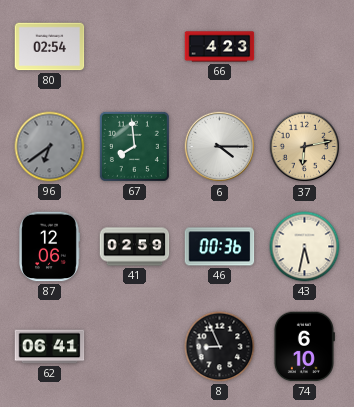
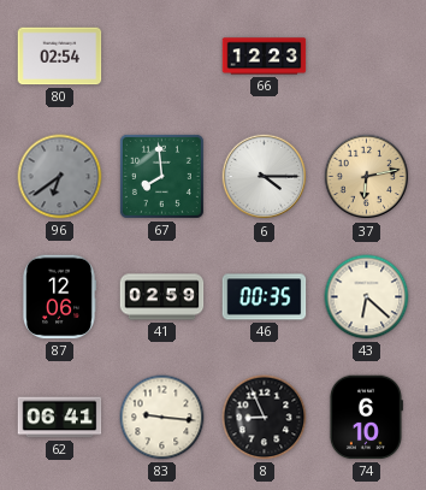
66: 4:23 -> 12:23 (265, 57)
46: 00:36 -> 00:35 (265, 297)
43: 5:32 -> 6:22 (367, 297)
83: none -> 9:16 (162, 418)
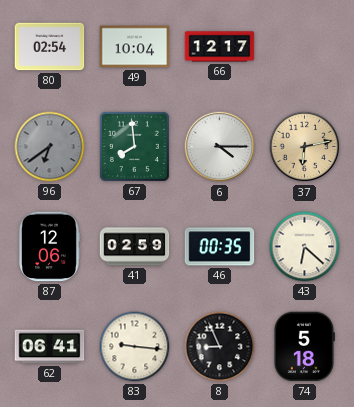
49: none -> 10:04 (135, 47)
66: 12:23 -> 12:17 (220, 47)
74: 6:10 -> 5:18 (304, 347)
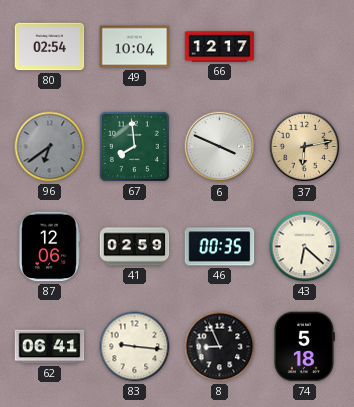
6: 4:15 -> 3:49 (220, 147)
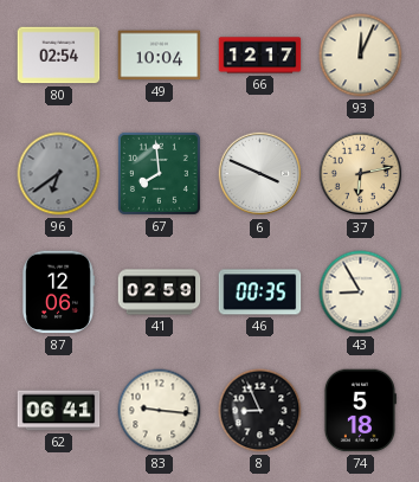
93: none -> 12:04 (361, 56)
43: 6:22 -> 8:55 (361, 293)
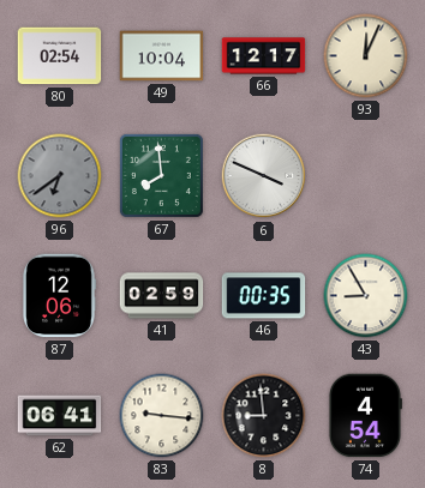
37: 6:13 -> none (361, 174)
8: 8:56 -> 8:59 (264, 416)
74: 5:18 -> 4:54 (365, 416)
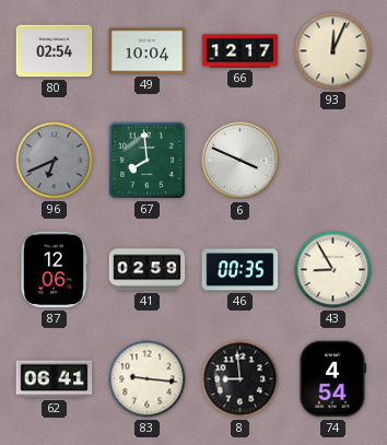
96: 6:39 -> 6:41 (55, 161)
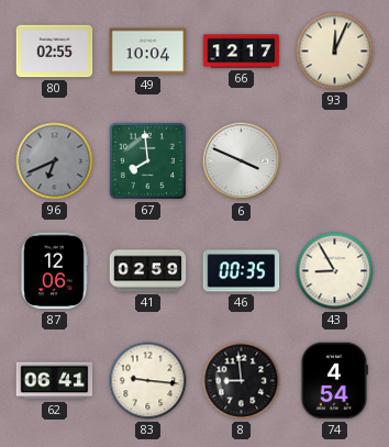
80: 02:54 -> 02:55 (55, 52)
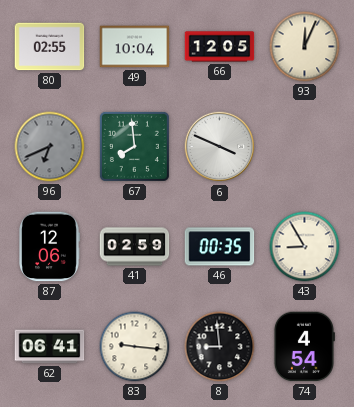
66: 12:17 -> 12:05 (220, 47)
